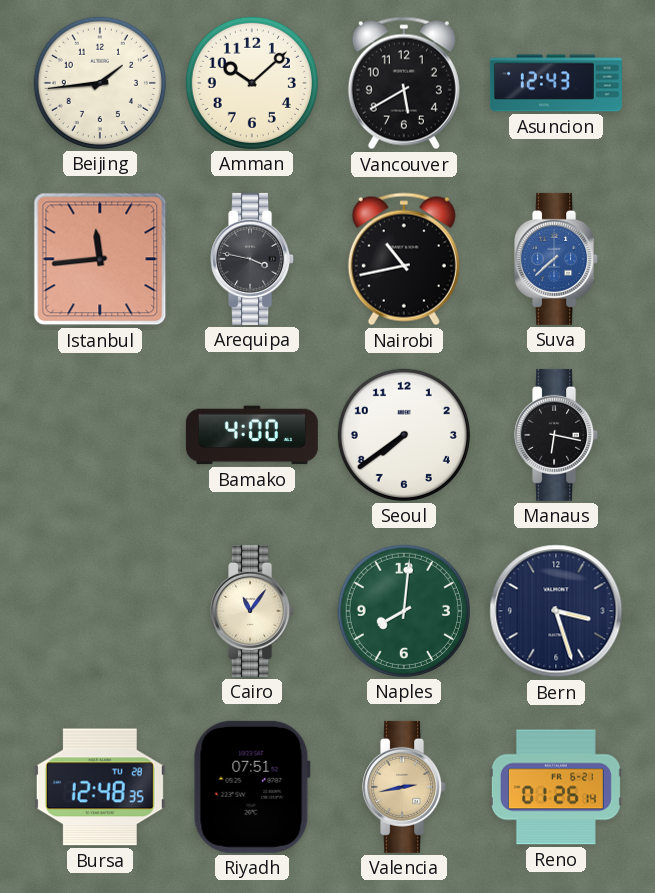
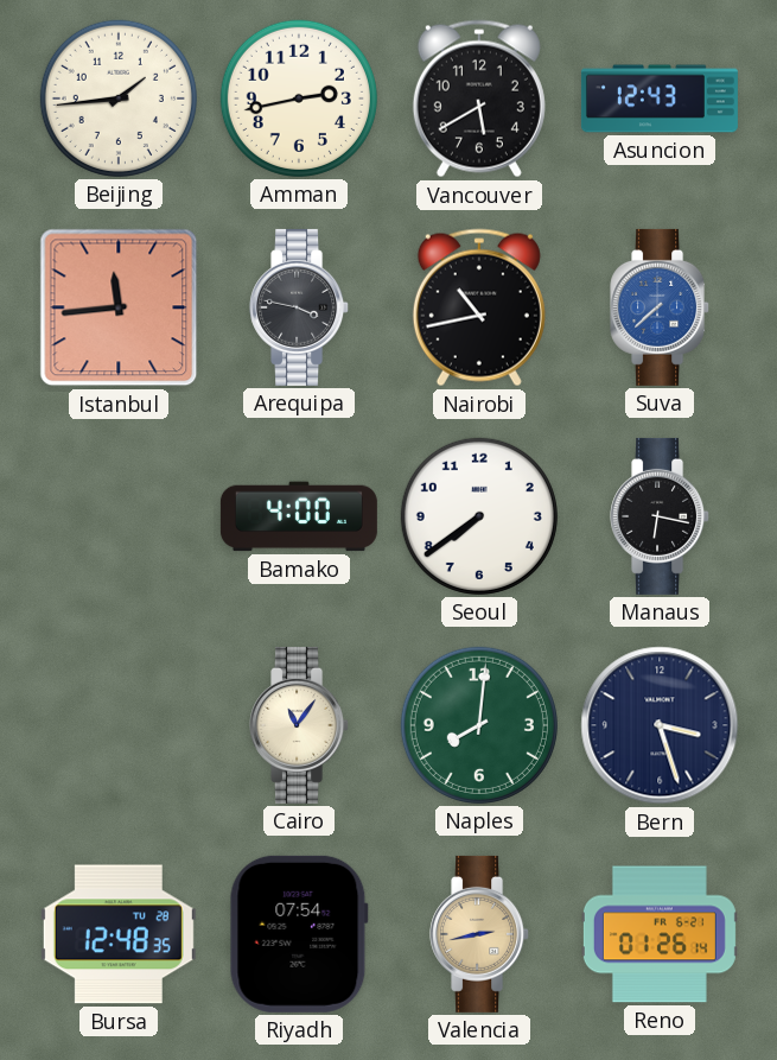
Amman: 10:08 -> 2:43 (299, 99)
Riyadh: 07:51 -> 07:54 (299, 934)
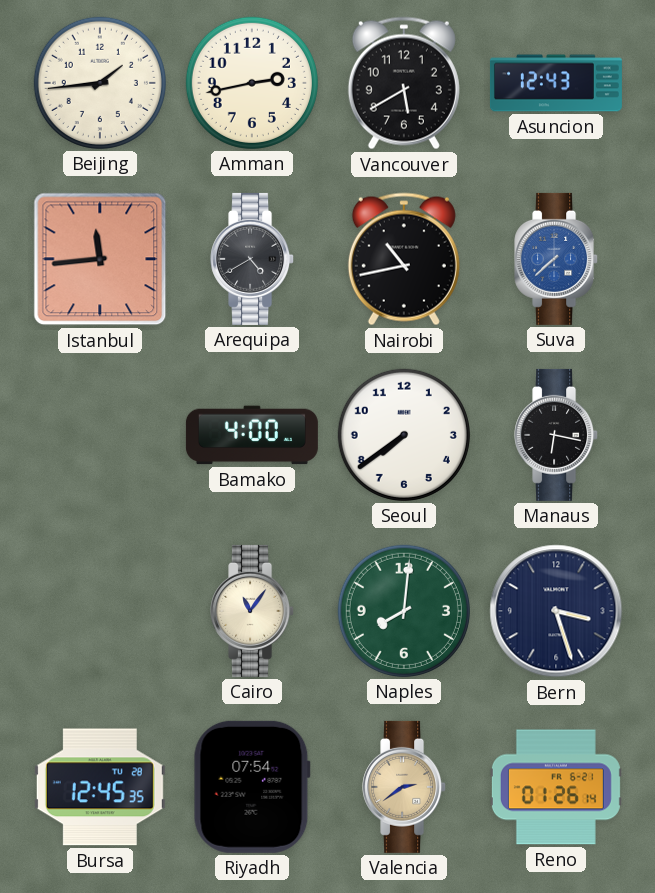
Arequipa: 3:47 -> 4:40 (253, 259)
Bursa: 12:48 -> 12:45 (100, 787)
Valencia: 2:43 -> 2:39 (405, 787)
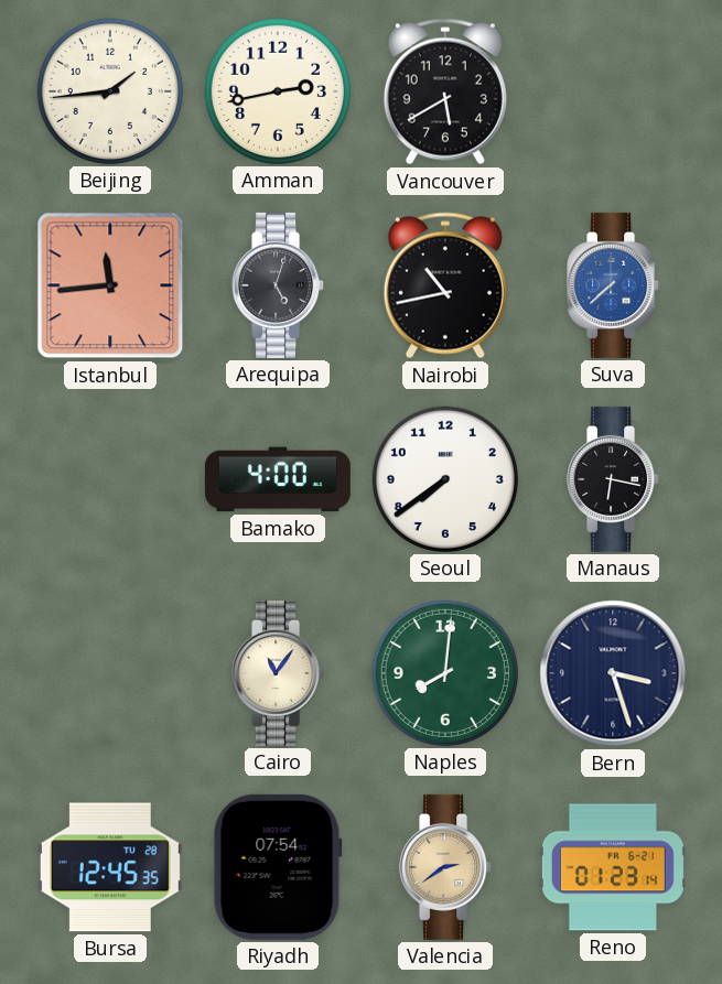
Asuncion: 12:43 -> none (556, 83)
Arequipa: 4:40 -> 5:03 (279, 285)
Reno: 01:26 -> 01:23 (613, 867)
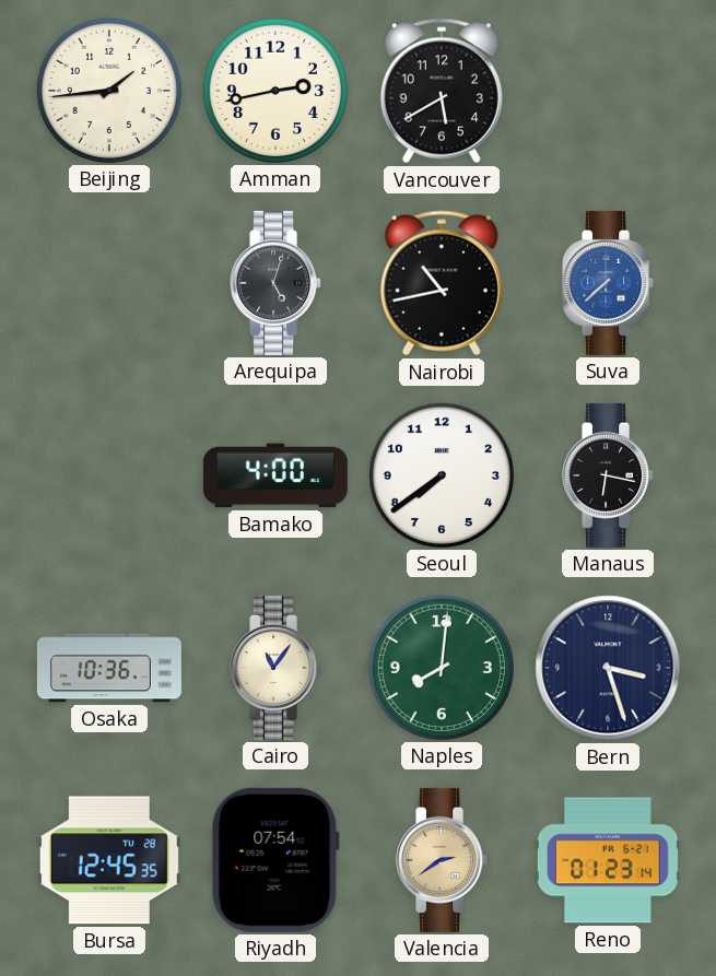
Istanbul: 11:44 -> none (110, 285)
Osaka: none -> 10:36 (109, 668)
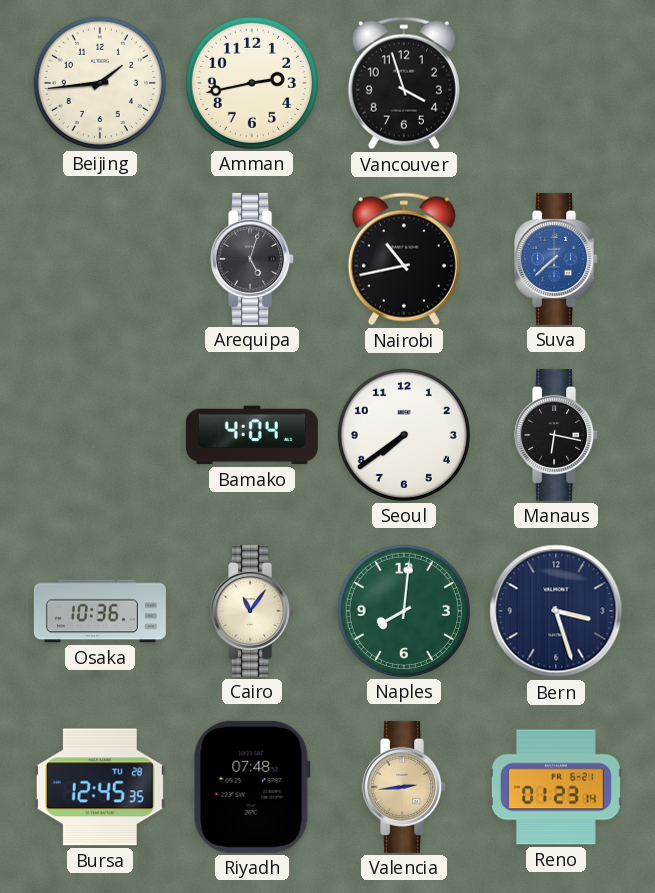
Vancouver: 5:40 -> 3:57 (404, 83)
Bamako: 4:00 -> 4:04 (252, 435)
Riyadh: 07:54 -> 07:48 (252, 787)
Valencia: 2:39 -> 2:44 (405, 787)
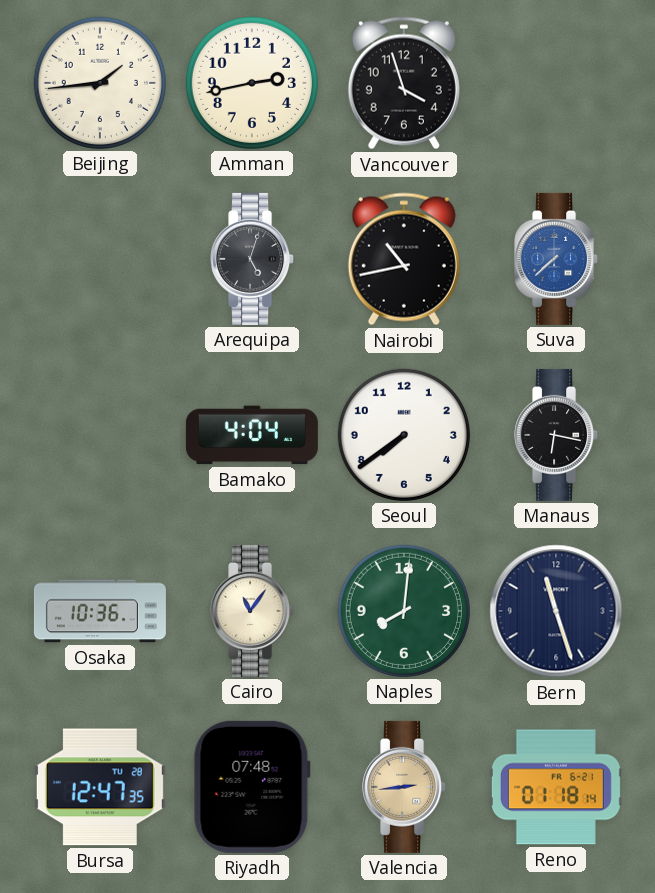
Bern: 3:27 -> 11:27 (556, 611)
Bursa: 12:45 -> 12:47 (100, 787)
Reno: 01:23 -> 01:18 (556, 787)
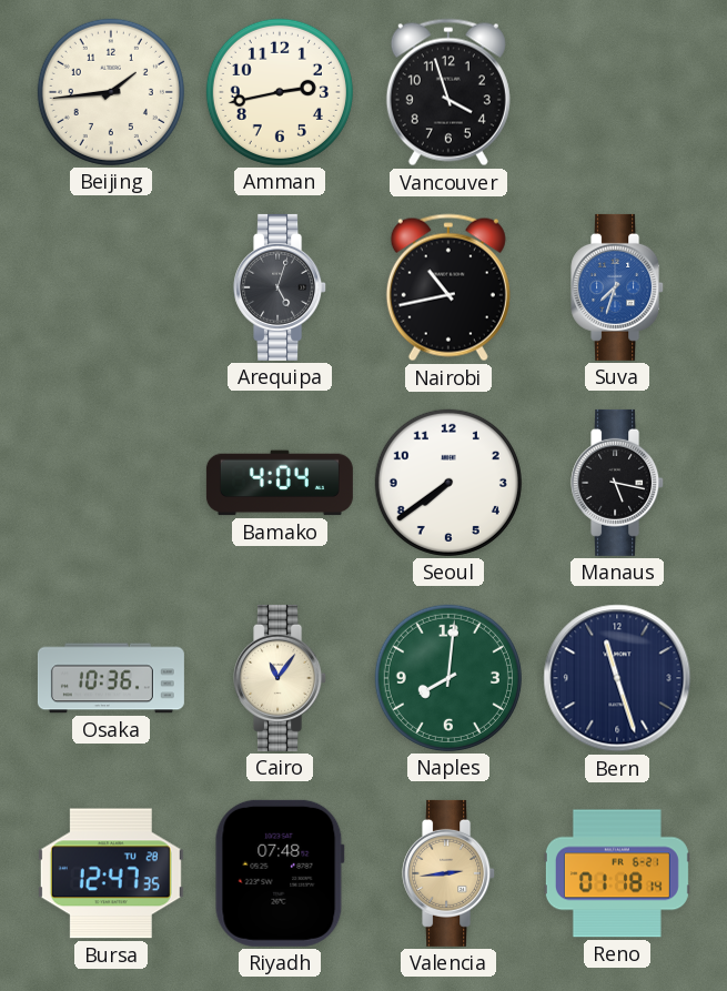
Suva: 7:38 -> 7:33 (618, 287)
Manaus: 6:17 -> 5:17 (618, 483)
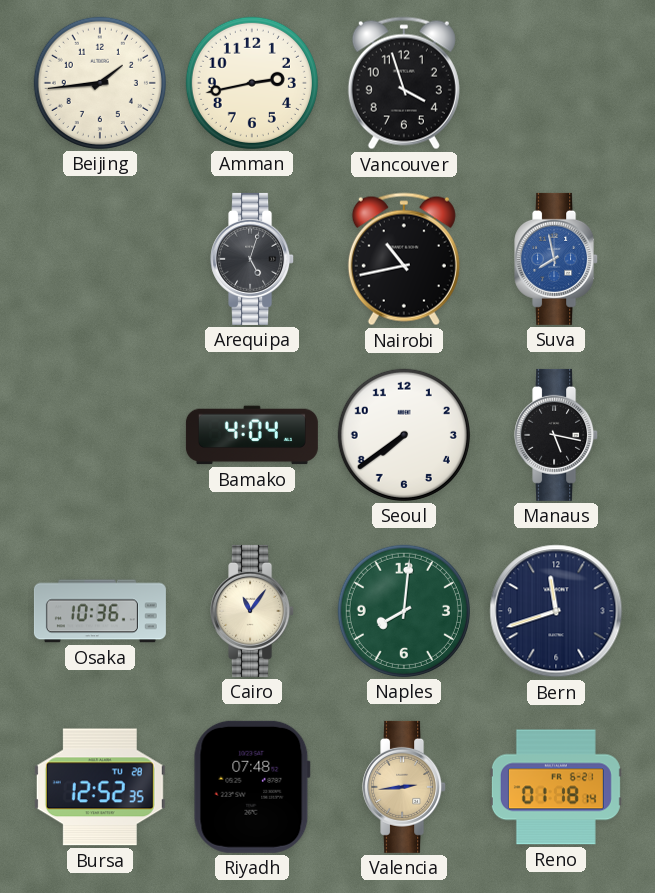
Suva: 7:33 -> 7:58 (557, 259)
Bern: 11:27 -> 11:42 (556, 611)
Bursa: 12:47 -> 12:52 (100, 787)
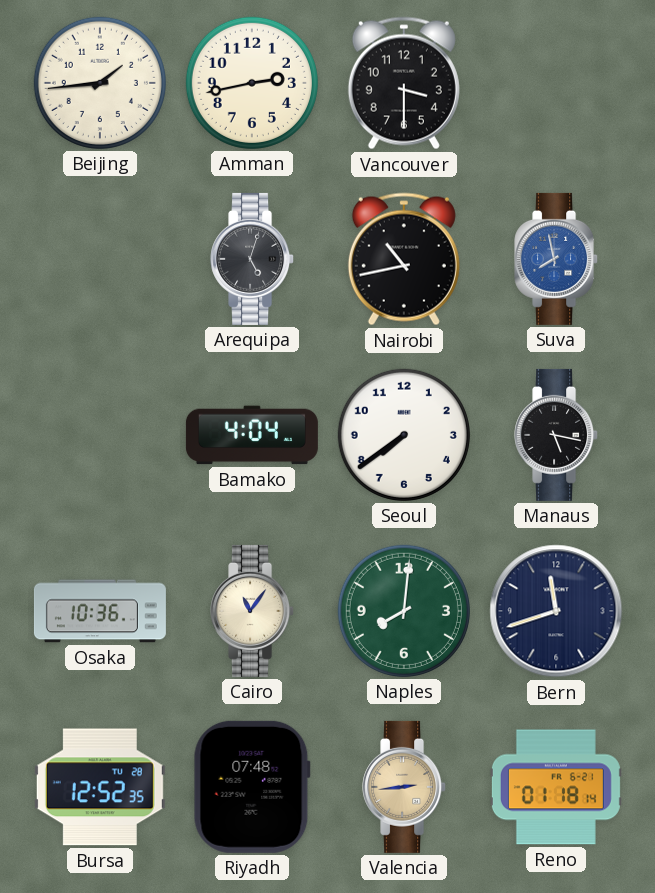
Vancouver: 3:57 -> 3:30 (404, 83)
